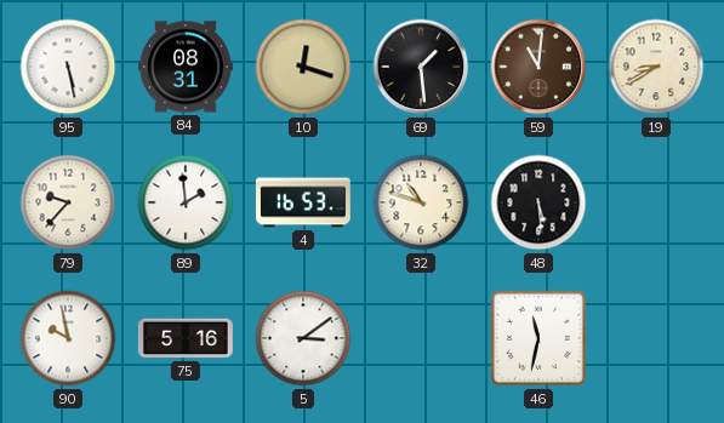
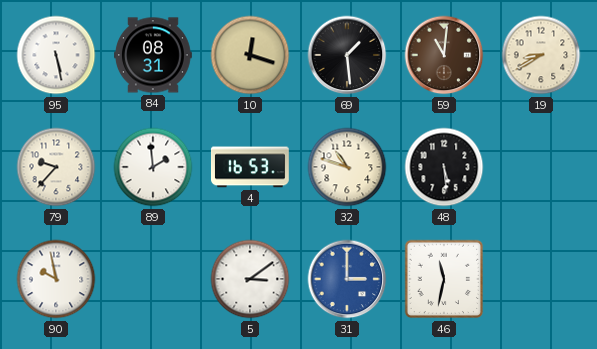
75: 5:16 -> none (186, 338)
31: none -> 3:00 (347, 279)
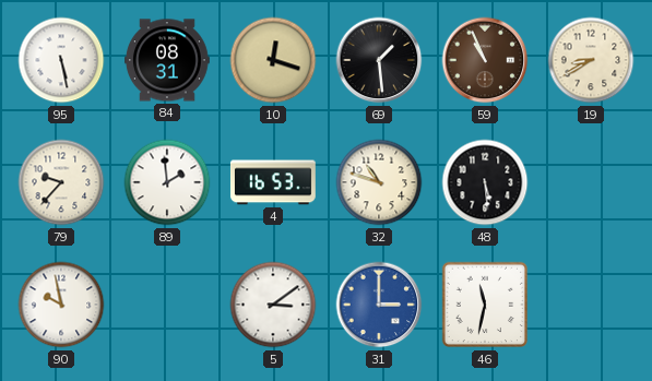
59: 11:01 -> 10:56 (485, 60)
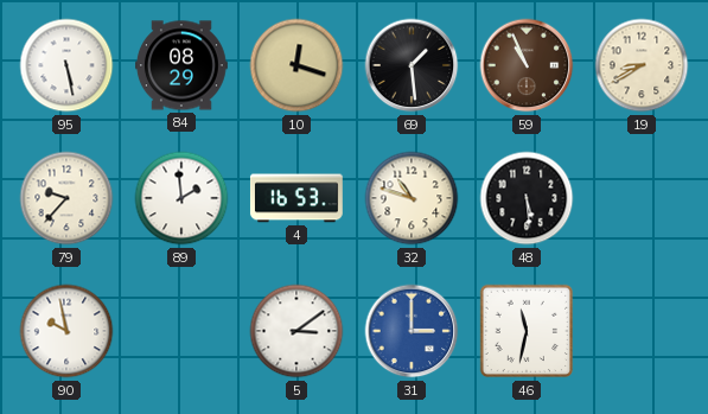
84: 08:31 -> 08:29 (183, 65)
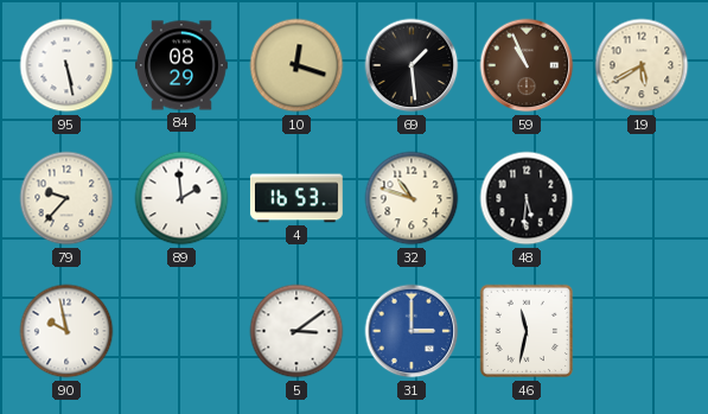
19: 8:40 -> 5:40 (642, 65)
48: 5:29 -> 5:31 (527, 198)
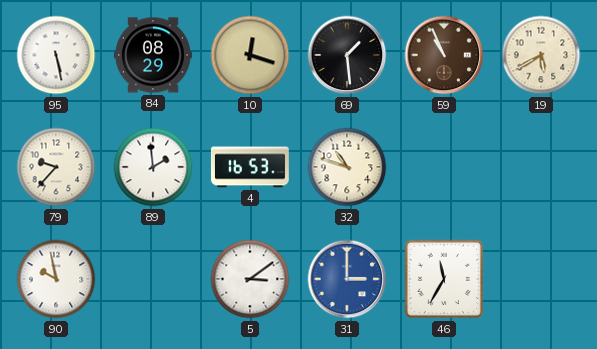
48: 5:31 -> none (527, 198)
46: 11:32 -> 11:35 (444, 279)
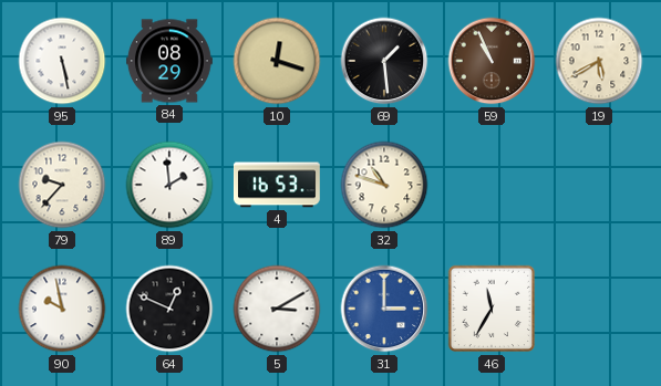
64: none -> 12:49 (169, 309)
5: 3:09 -> 3:10 (277, 309)
